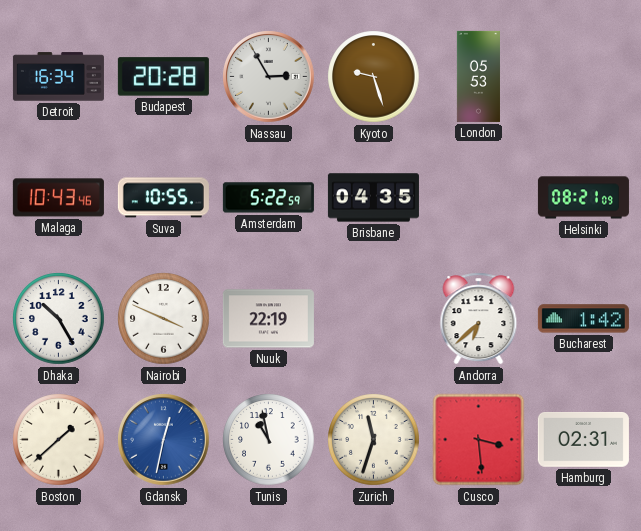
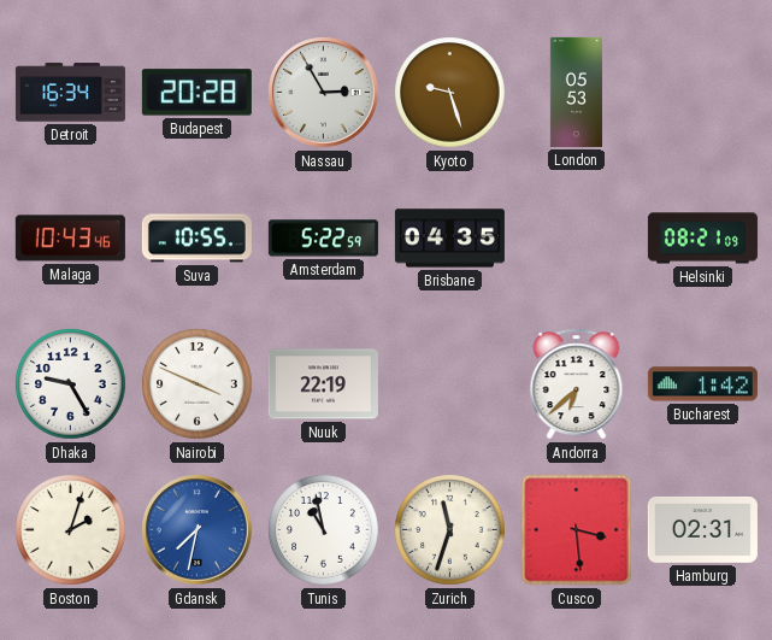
Dhaka: 10:25 -> 9:25 (71, 384)
Boston: 1:38 -> 2:03 (71, 530)
Gdansk: 12:32 -> 7:32 (198, 530)
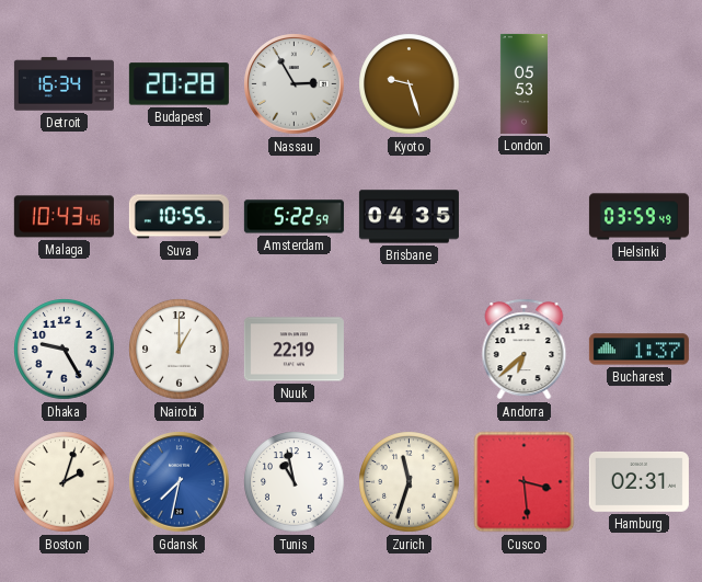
Helsinki: 08:21 -> 03:59 (638, 217)
Nairobi: 3:49 -> 1:00 (180, 350)
Bucharest: 1:42 -> 1:37 (638, 350)
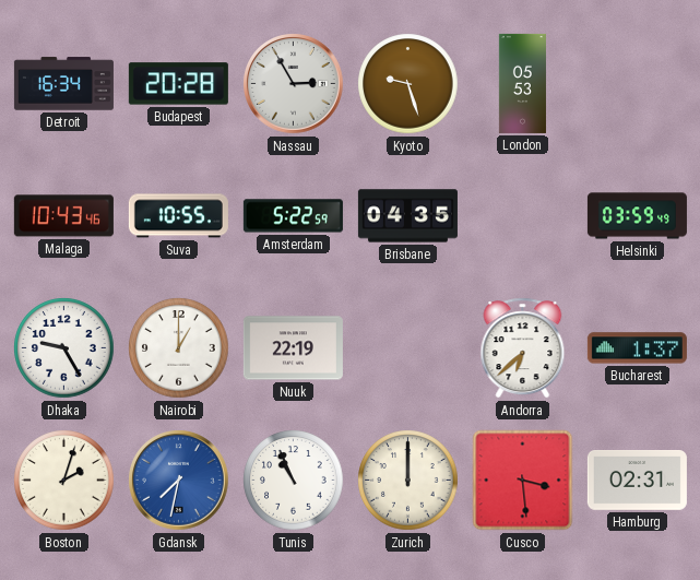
Tunis: 10:58 -> 10:56 (294, 481)
Zurich: 11:33 -> 12:00 (408, 481)
